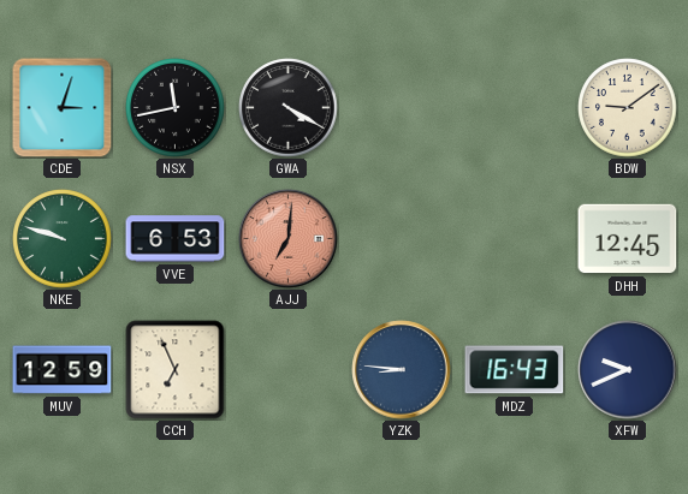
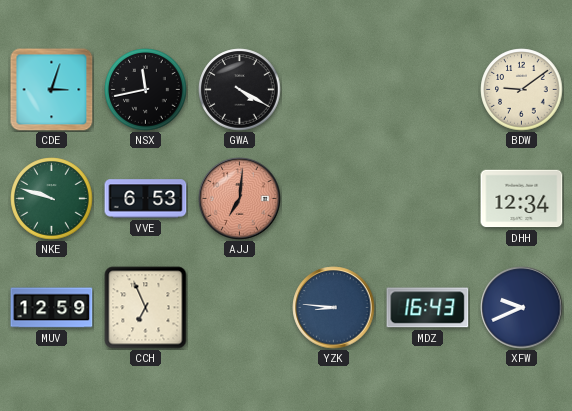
DHH: 12:45 -> 12:34 (522, 199)
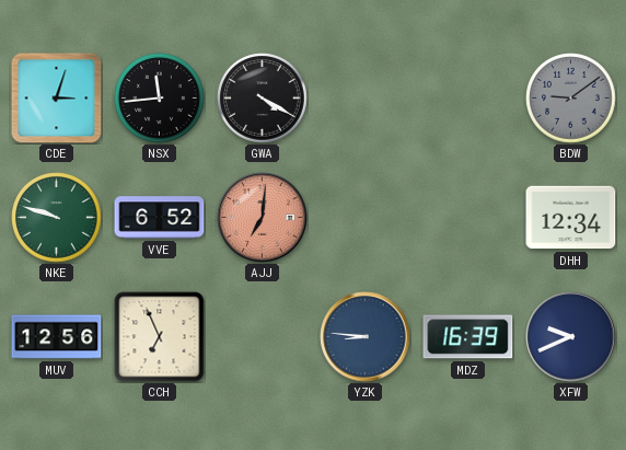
NSX: 11:43 -> 11:44 (160, 99)
BDW dial: cream -> grey (571, 99)
VVE: 6:53 -> 6:52 (160, 218)
MUV: 12:59 -> 12:56 (57, 337)
MDZ: 16:43 -> 16:39 (468, 337)
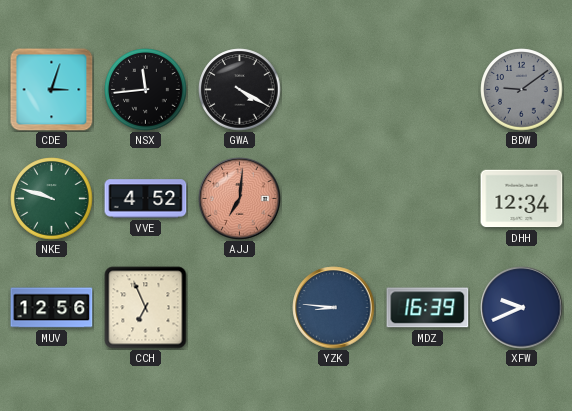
VVE: 6:52 -> 4:52 (146, 199)
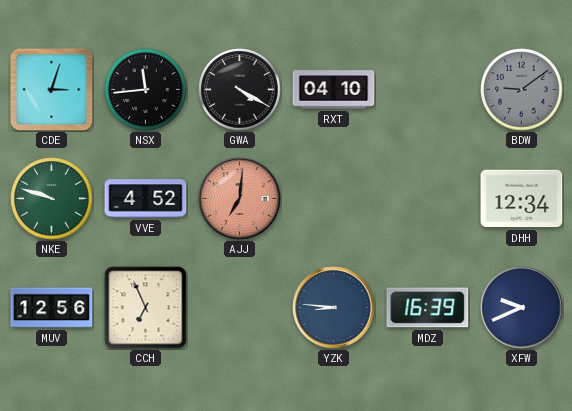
RXT: none -> 04:10 (334, 90)
